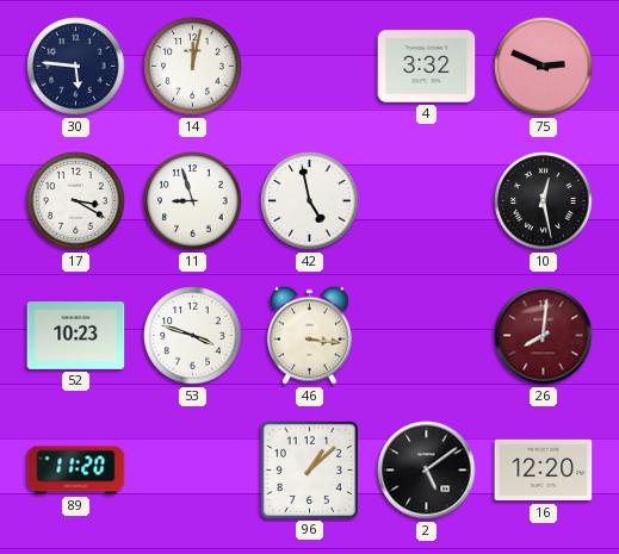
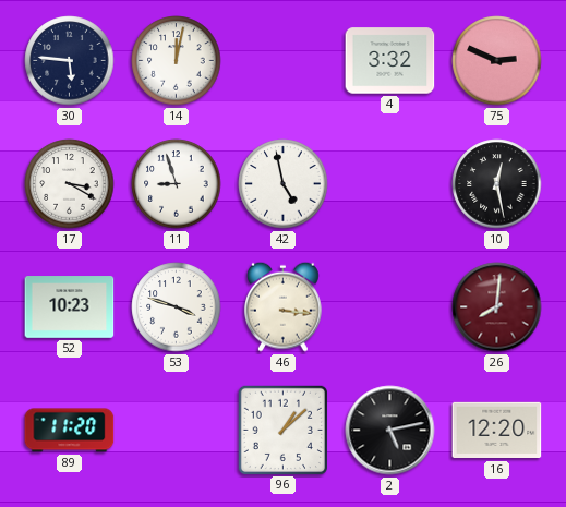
2: 5:09 -> 5:13 (390, 431)
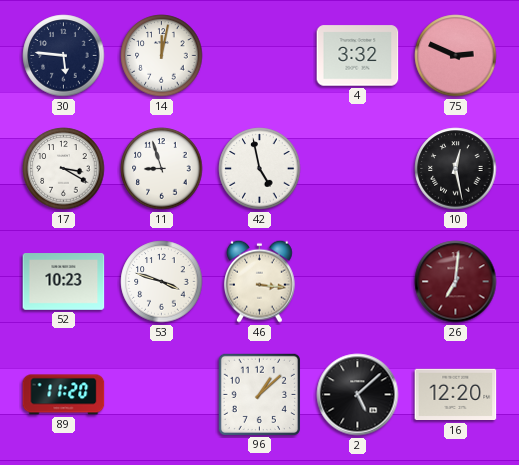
26: 8:01 -> 7:01 (456, 282)
2: 5:13 -> 5:08 (358, 395)
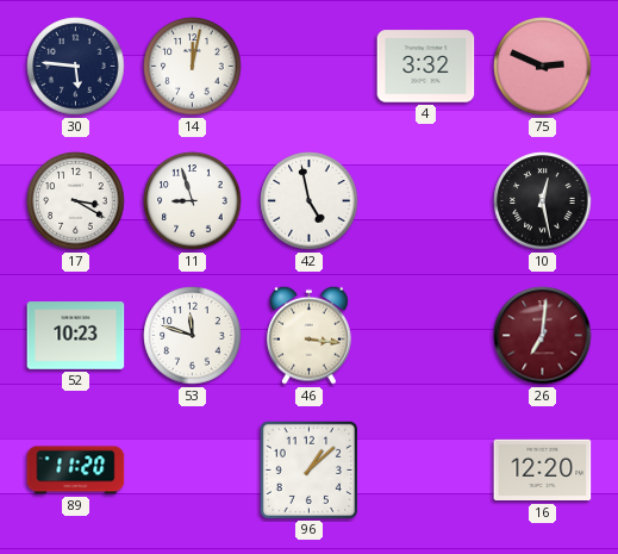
53: 3:48 -> 11:48 (193, 336)
2: 5:08 -> none (358, 395)
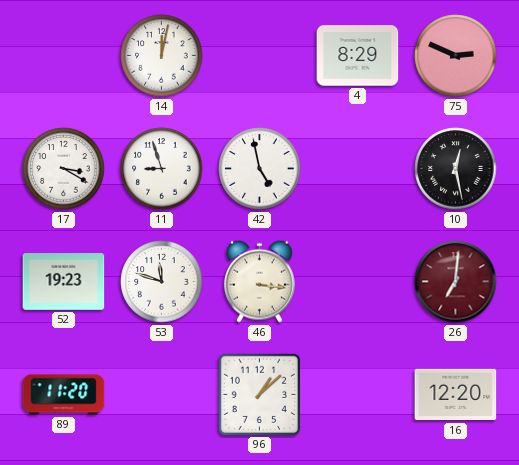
30: 5:46 -> none (76, 67)
4: 3:32 -> 8:29 (358, 56)
52: 10:23 -> 19:23 (64, 282)
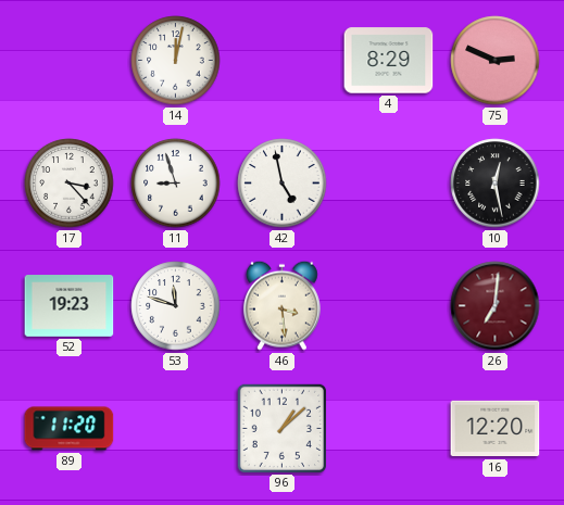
17: 3:20 -> 3:23 (70, 184)
46: 3:16 -> 3:29 (281, 305)
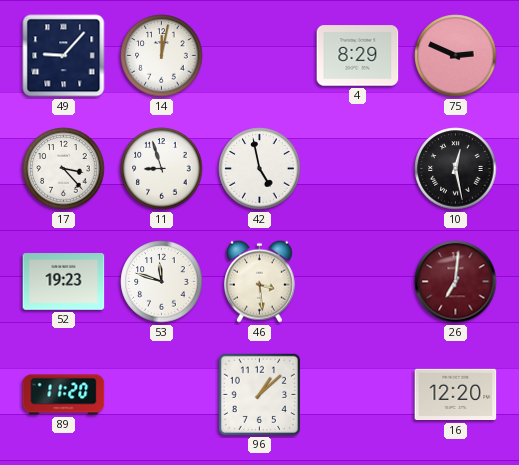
49: none -> 9:07 (64, 56)
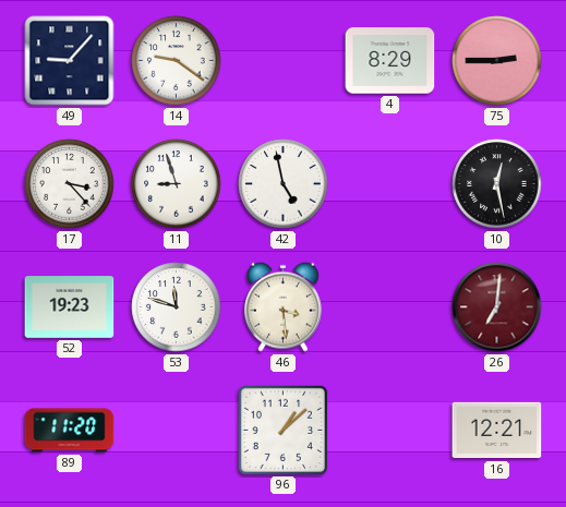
14: 12:02 -> 9:21 (177, 61)
75: 2:49 -> 2:45 (497, 61)
16: 12:20 -> 12:21 (497, 431)
